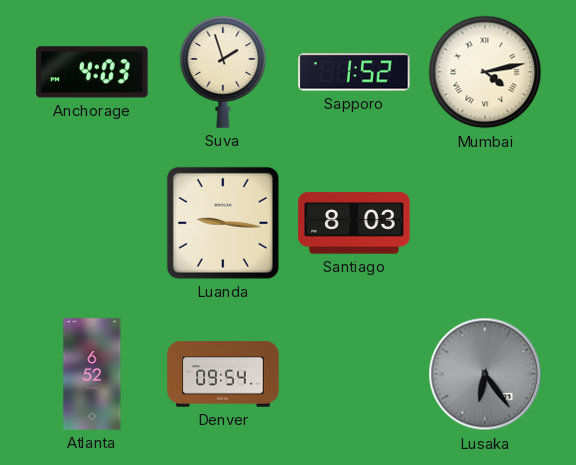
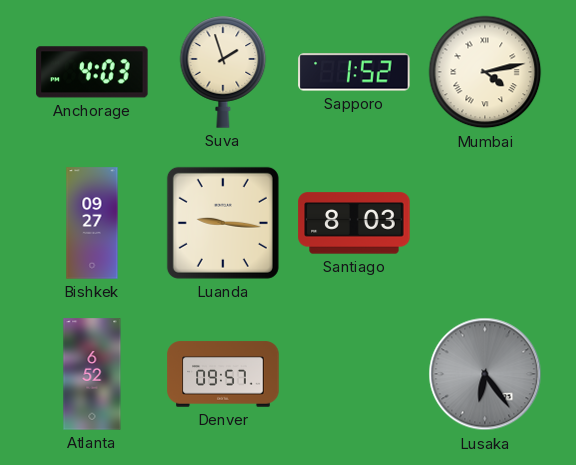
Bishkek: none -> 09:27 (92, 223)
Denver: 09:54 -> 09:57 (223, 374)
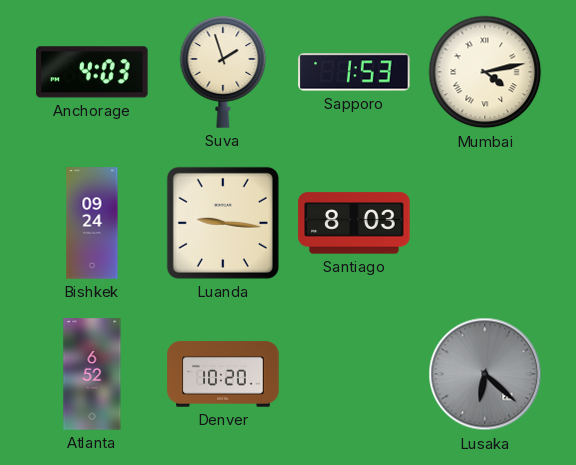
Sapporo: 1:52 -> 1:53 (354, 72)
Bishkek: 09:27 -> 09:24 (92, 223)
Denver: 09:57 -> 10:20 (223, 374)
Lusaka: 6:24 -> 6:22 (485, 374)
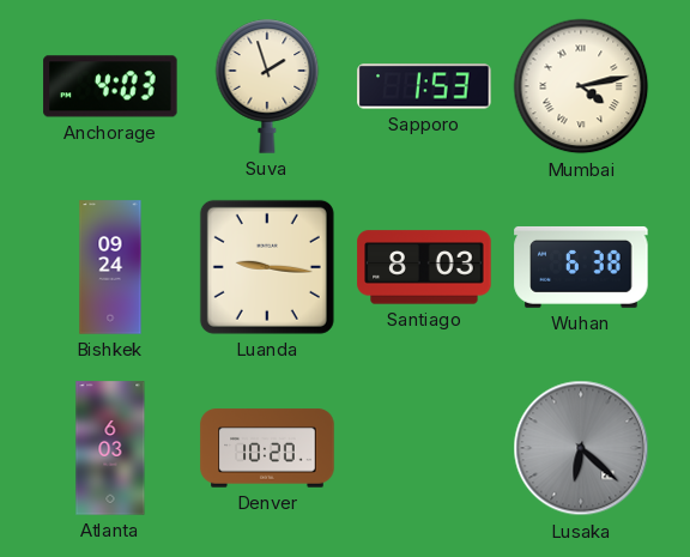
Wuhan: none -> 6:38 (581, 267)
Atlanta: 6:52 -> 6:03 (110, 448)
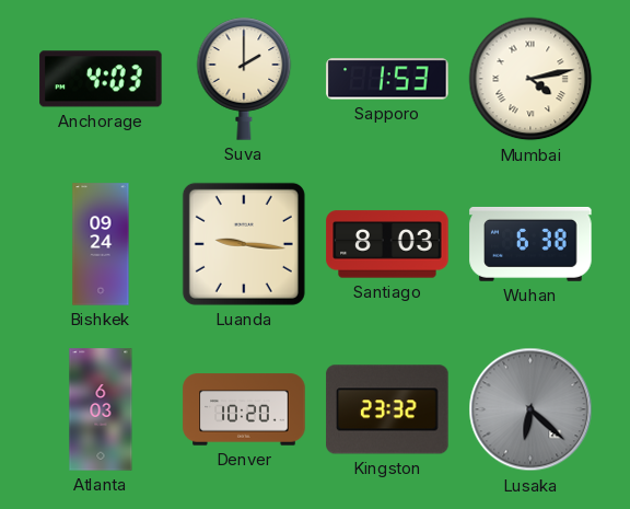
Suva: 1:57 -> 2:00 (244, 79)
Kingston: none -> 23:32 (387, 409)
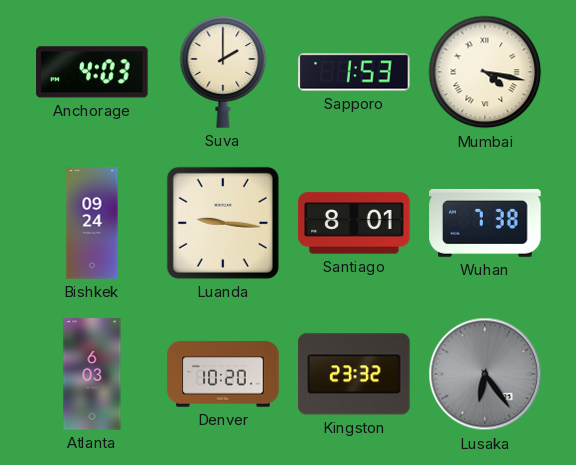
Mumbai: 4:13 -> 4:17 (485, 72)
Santiago: 8:03 -> 8:01 (354, 223)
Wuhan: 6:38 -> 7:38 (485, 223)
Lusaka: 6:22 -> 6:24 (485, 374)
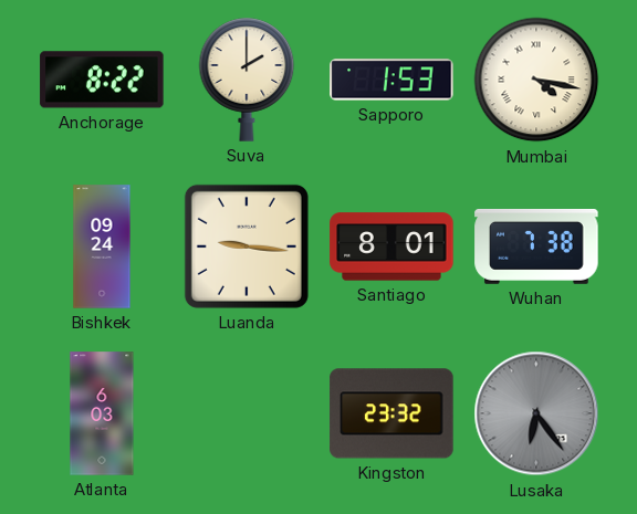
Anchorage: 4:03 -> 8:22 (102, 80)
Denver: 10:20 -> none (223, 374)
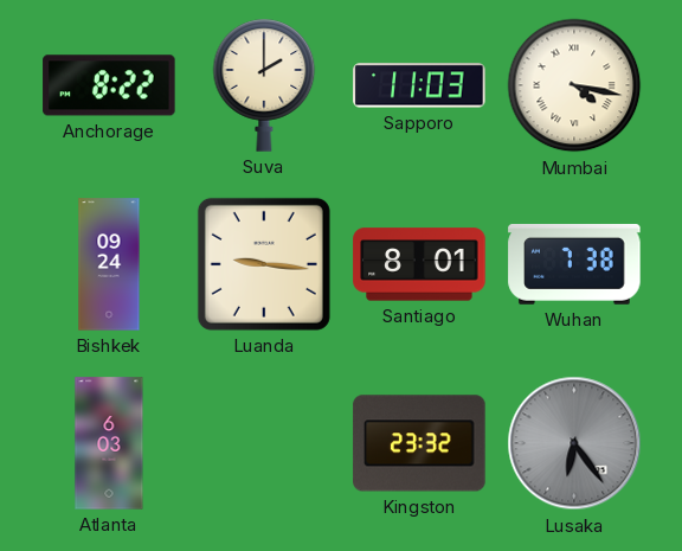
Sapporo: 1:53 -> 11:03 (419, 85)
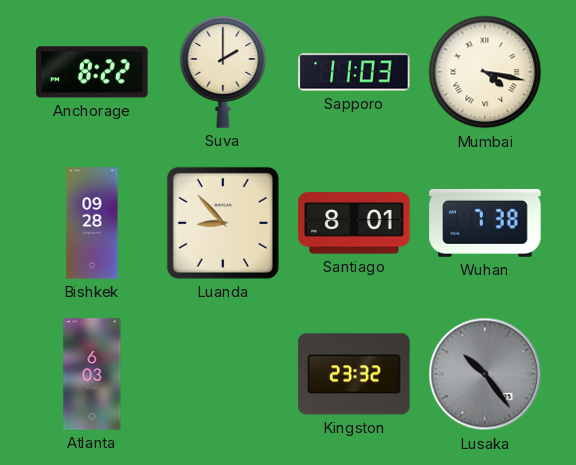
Bishkek: 09:24 -> 09:28 (92, 223)
Luanda: 9:16 -> 8:53 (223, 223)
Lusaka: 6:24 -> 10:24 (485, 374)
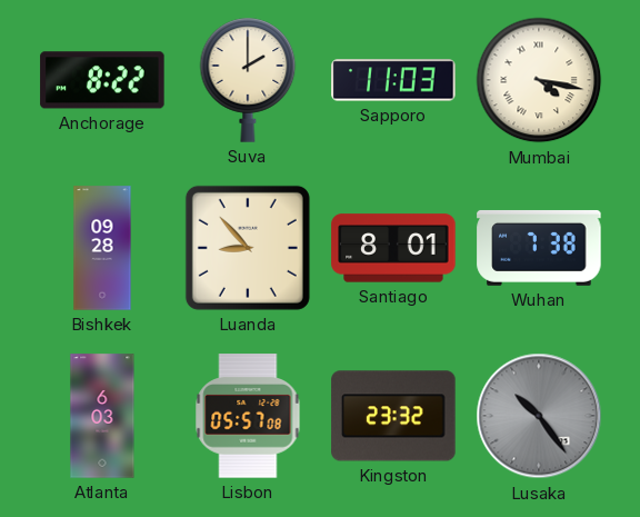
Lisbon: none -> 05:57 (248, 416)
